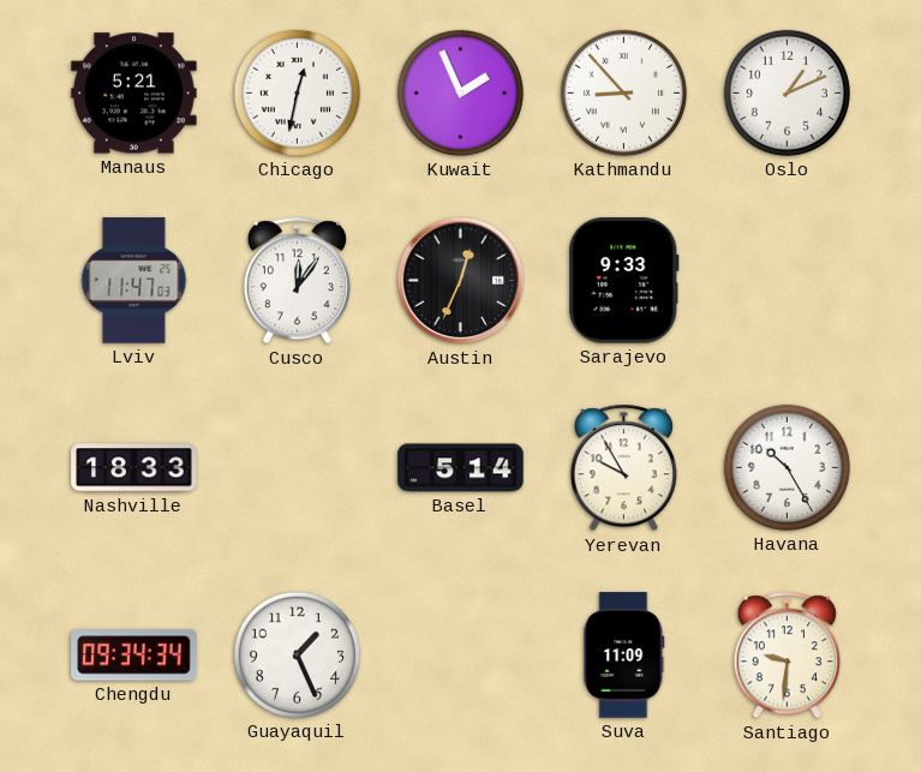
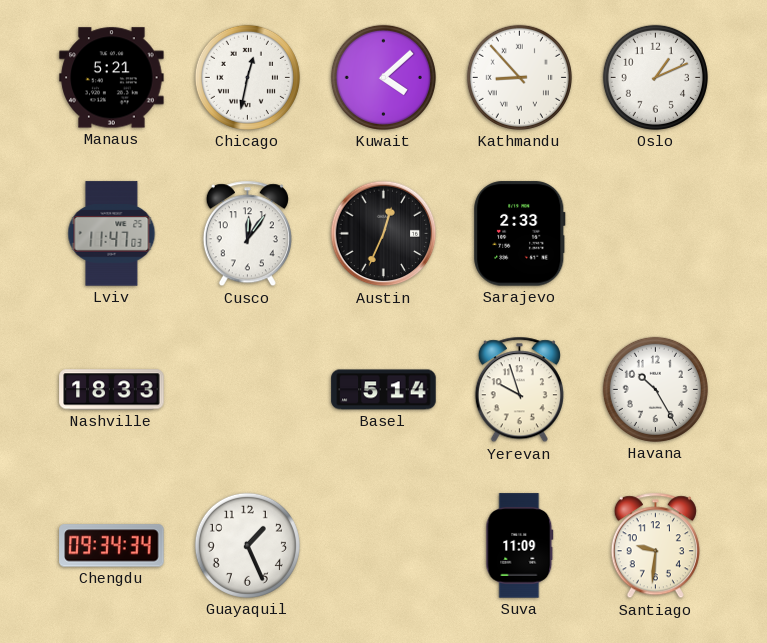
Kuwait: 1:56 -> 4:08 (383, 77)
Sarajevo: 9:33 -> 2:33 (520, 234)
Yerevan: 9:55 -> 9:57 (519, 390)
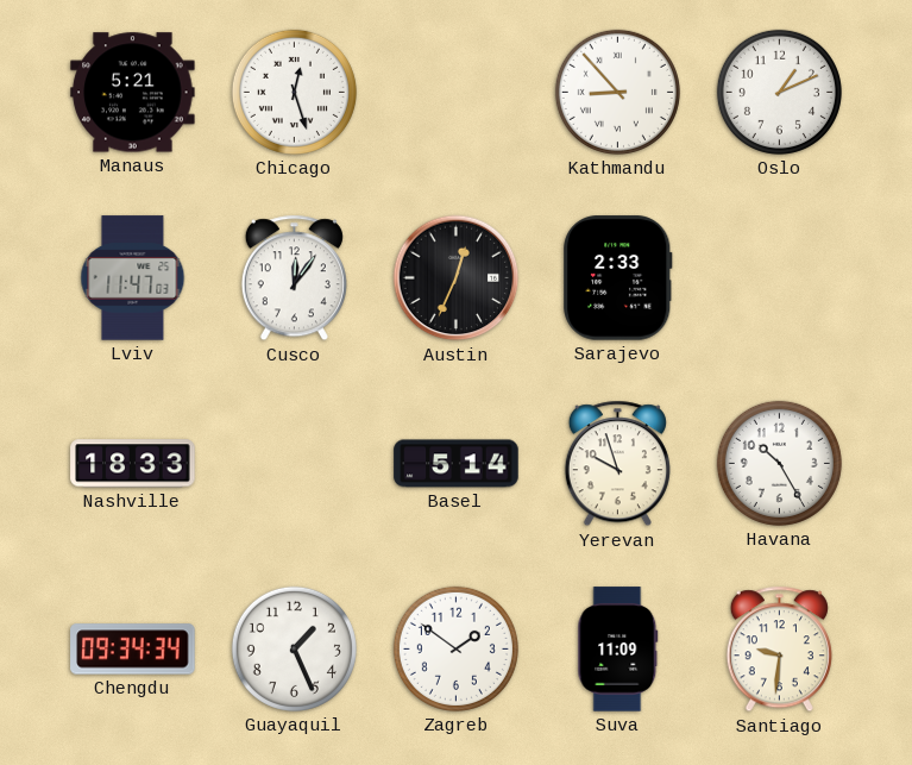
Chicago: 12:32 -> 12:27 (294, 92)
Kuwait: 4:08 -> none (383, 77)
Zagreb: none -> 1:51 (455, 648)
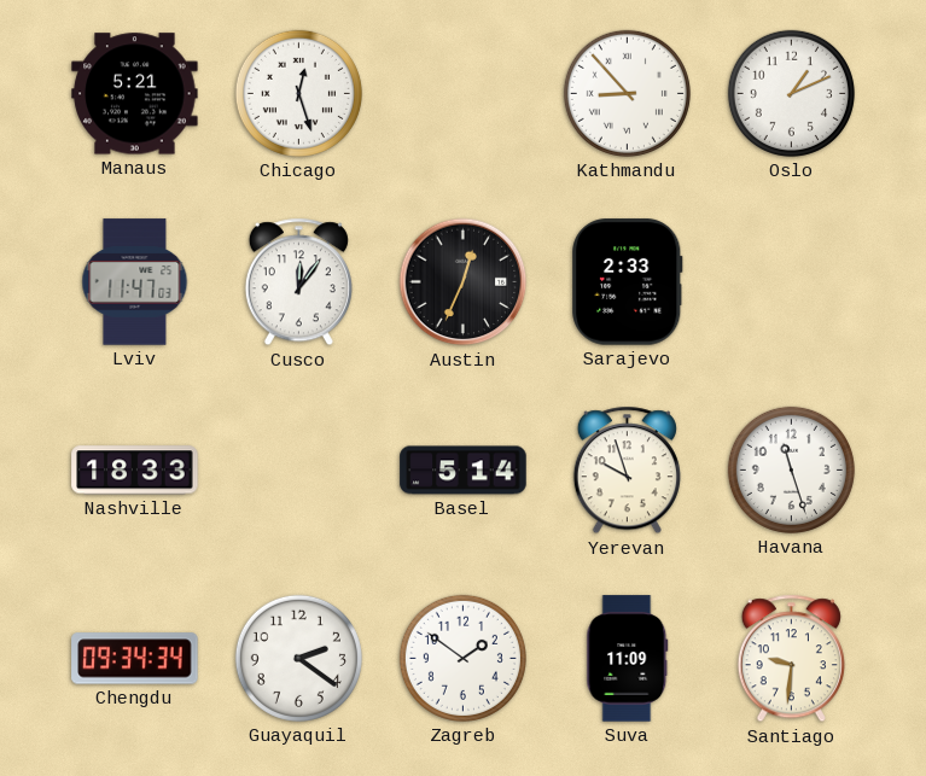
Havana: 10:25 -> 11:27 (791, 469)
Guayaquil: 1:26 -> 2:21 (298, 658)
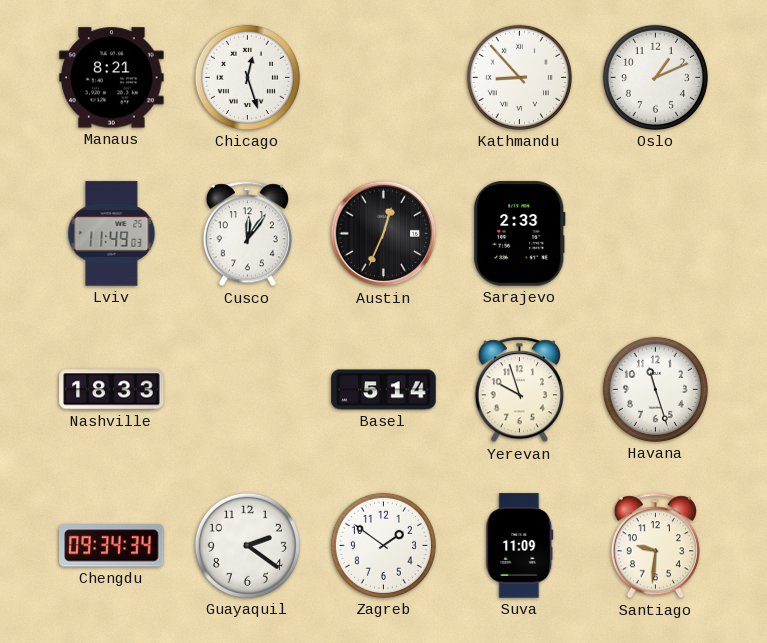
Manaus: 5:21 -> 8:21 (112, 78)
Lviv: 11:47 -> 11:49 (112, 234)
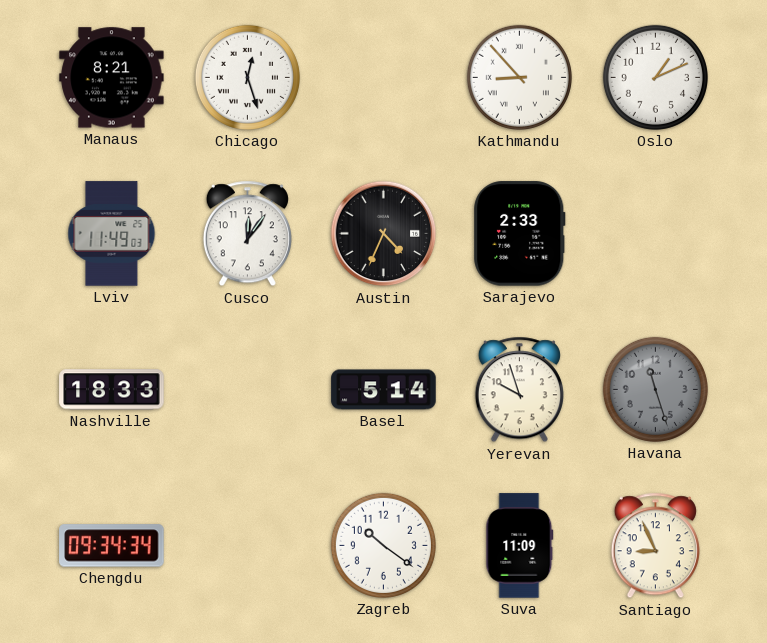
Austin: 12:34 -> 4:34 (384, 234)
Havana dial: white -> grey (655, 389)
Guayaquil: 2:21 -> none (247, 545)
Zagreb: 1:51 -> 10:21 (383, 545)
Santiago: 9:31 -> 8:56 (655, 546)
